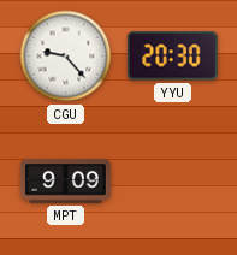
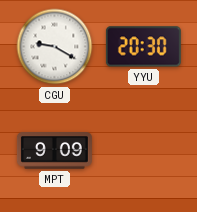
CGU: 9:23 -> 9:20 (55, 47)
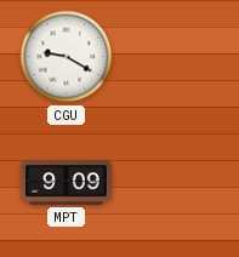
YYU: 20:30 -> none (143, 47)
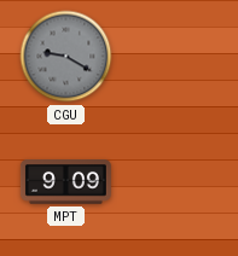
CGU dial: white -> grey (66, 57)
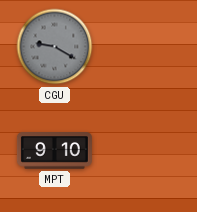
MPT: 9:09 -> 9:10 (54, 151)
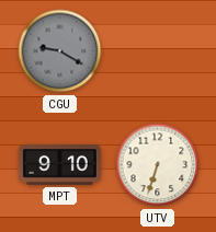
UTV: none -> 6:33 (158, 165)
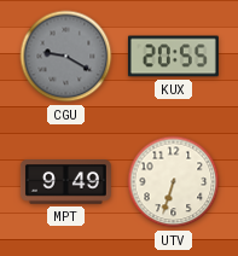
KUX: none -> 20:55 (173, 57)
MPT: 9:10 -> 9:49 (65, 182)
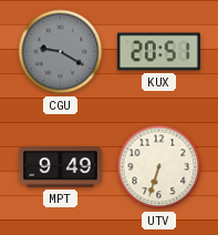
KUX: 20:55 -> 20:51 (158, 52)
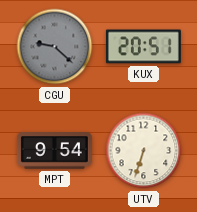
CGU: 9:20 -> 9:22 (55, 47)
MPT: 9:49 -> 9:54 (54, 151)
